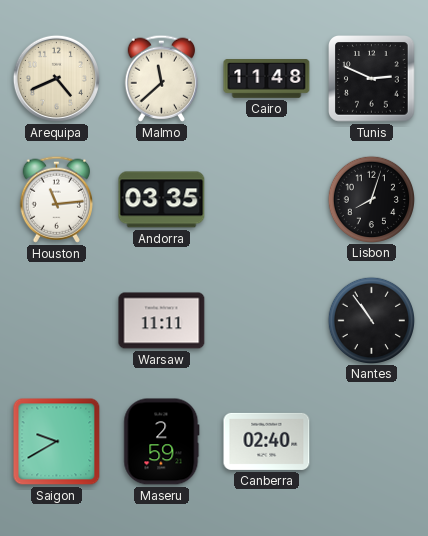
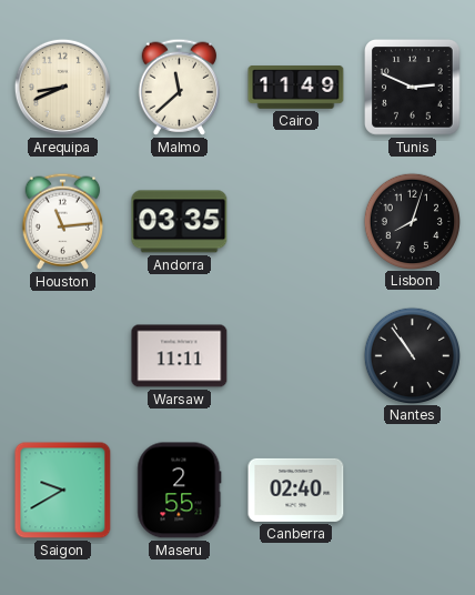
Arequipa: 4:41 -> 8:41 (62, 87)
Cairo: 11:48 -> 11:49 (296, 88)
Maseru: 2:59 -> 2:55 (180, 491)
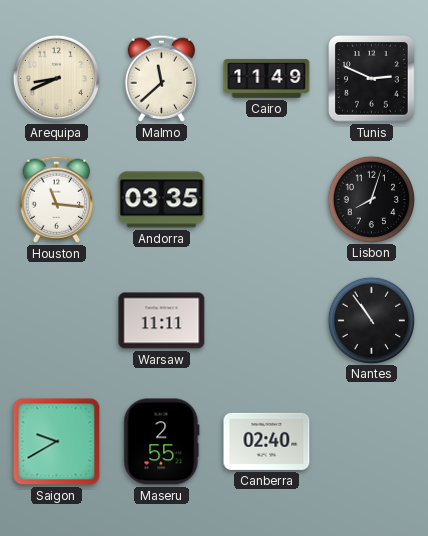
Houston: 11:14 -> 11:16 (56, 199)
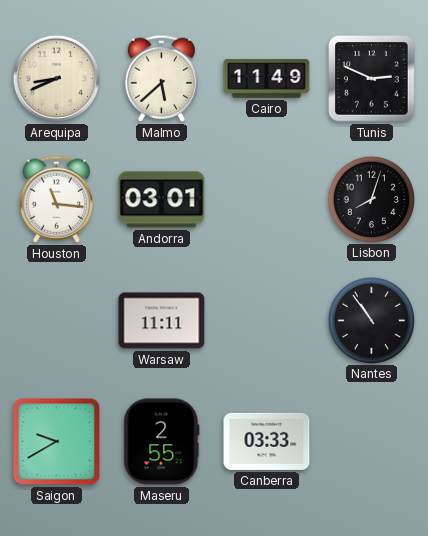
Malmo: 11:38 -> 5:38 (161, 78)
Andorra: 03:35 -> 03:01 (162, 200)
Canberra: 02:40 -> 03:33 (267, 441)
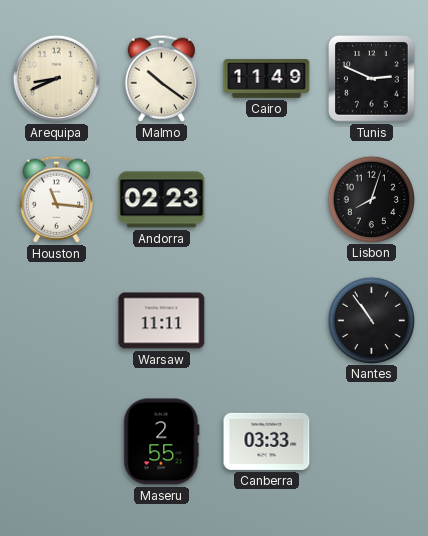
Malmo: 5:38 -> 10:21 (161, 78)
Andorra: 03:01 -> 02:23 (162, 200)
Saigon: 9:40 -> none (57, 442)
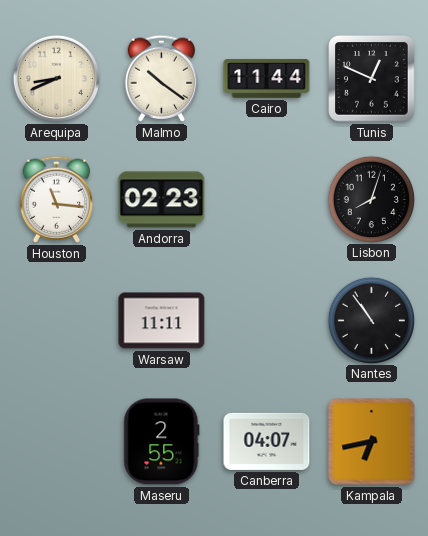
Cairo: 11:49 -> 11:44 (267, 79)
Tunis: 2:49 -> 12:49 (372, 79)
Canberra: 03:33 -> 04:07 (267, 441)
Kampala: none -> 6:43 (372, 442)
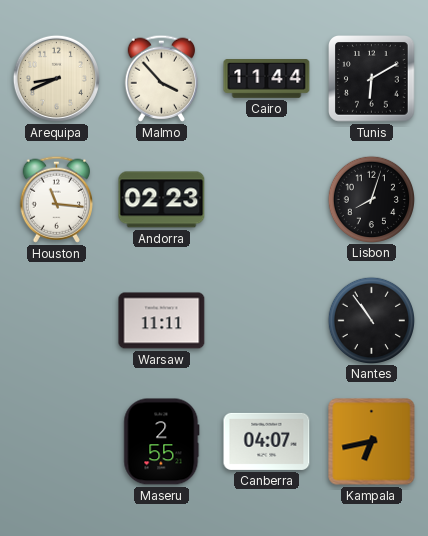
Malmo: 10:21 -> 3:53 (161, 78)
Tunis: 12:49 -> 6:10 (372, 79)
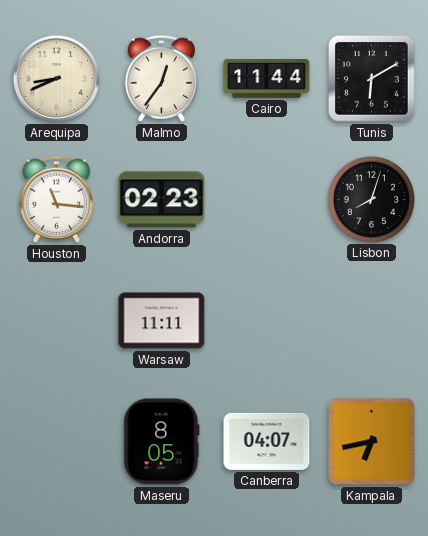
Malmo: 3:53 -> 12:36 (161, 78)
Nantes: 10:54 -> none (371, 320)
Maseru: 2:55 -> 8:05 (162, 442)
